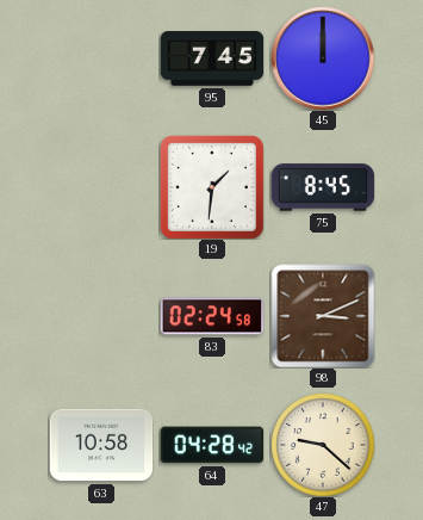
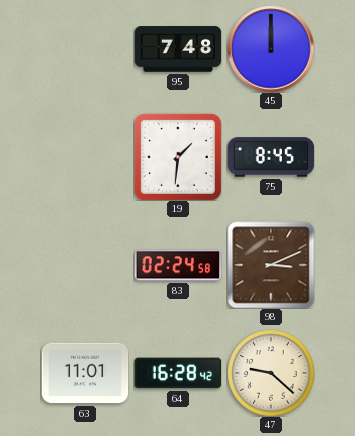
95: 7:45 -> 7:48 (178, 49)
63: 10:58 -> 11:01 (85, 373)
64: 04:28 -> 16:28 (178, 373)
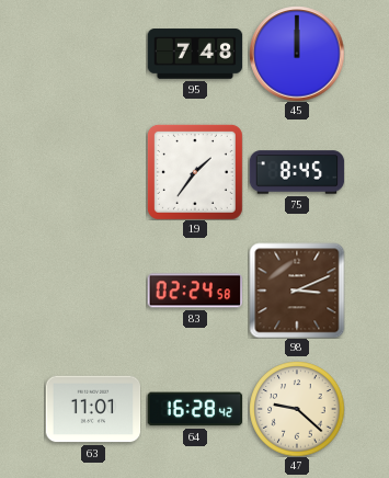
19: 1:31 -> 1:36 (195, 172)
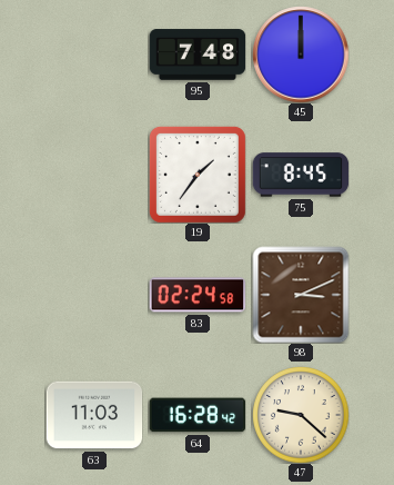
63: 11:01 -> 11:03 (94, 415)
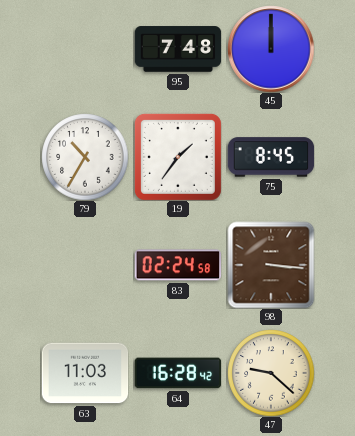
79: none -> 10:35 (85, 157)
98: 3:11 -> 3:16 (271, 265)
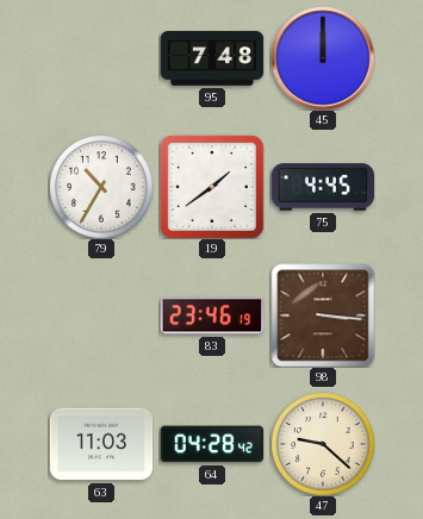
19: 1:36 -> 1:39 (212, 187)
75: 8:45 -> 4:45 (323, 187)
83: 02:24 -> 23:46 (212, 315)
64: 16:28 -> 04:28 (212, 444)
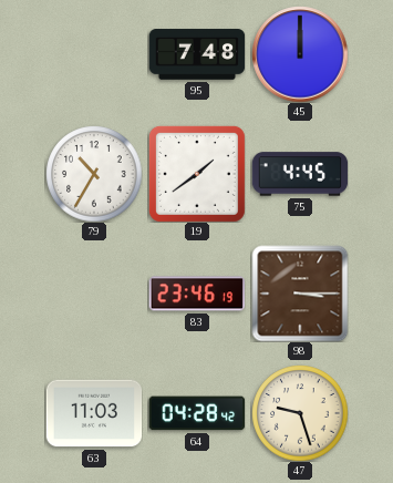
98: 3:16 -> 3:15 (300, 294)
47: 9:22 -> 9:27 (300, 413)
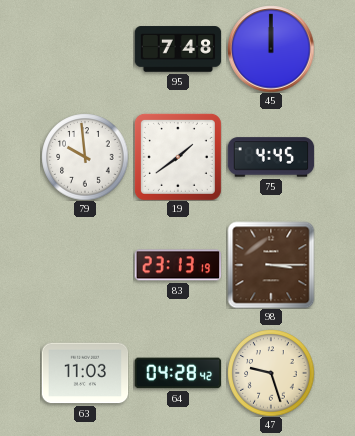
79: 10:35 -> 9:59 (85, 157)
83: 23:46 -> 23:13 (178, 265)
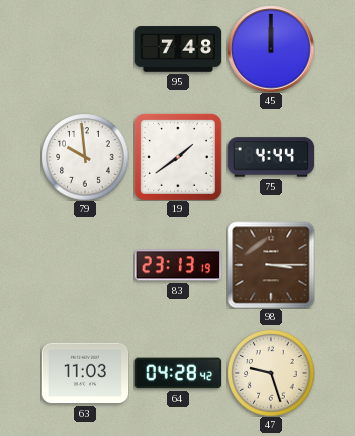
75: 4:45 -> 4:44 (271, 157)
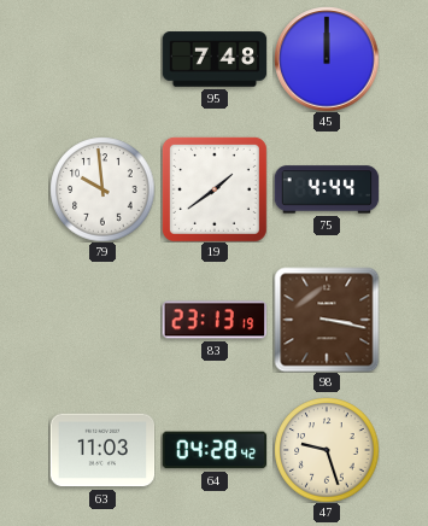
98: 3:15 -> 3:17 (327, 320)
